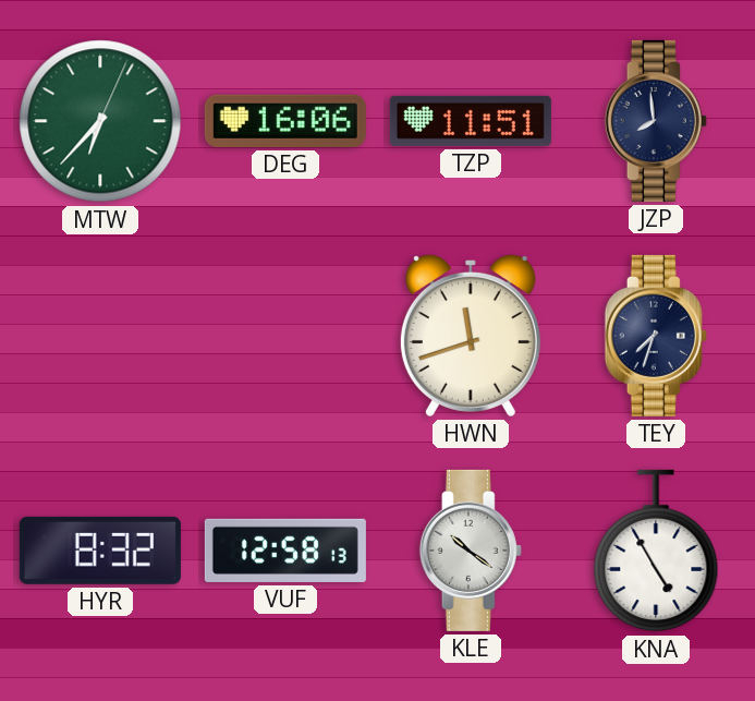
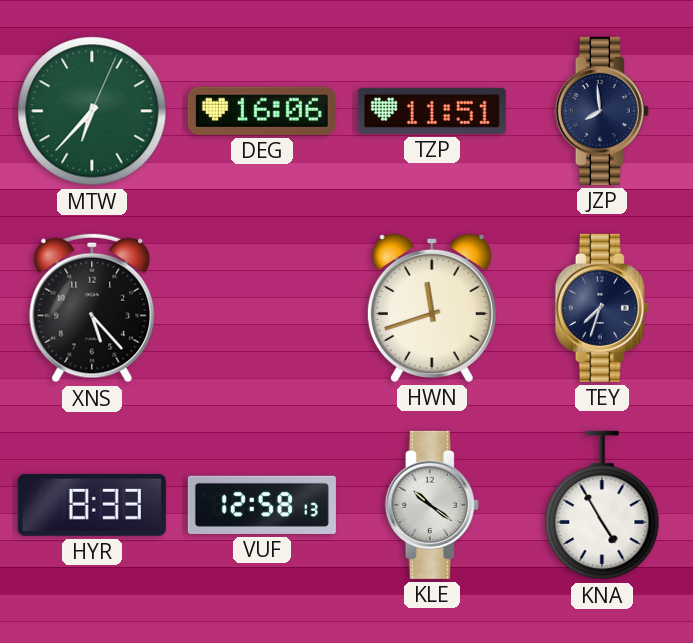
XNS: none -> 5:23 (92, 308)
HYR: 8:32 -> 8:33 (92, 505)
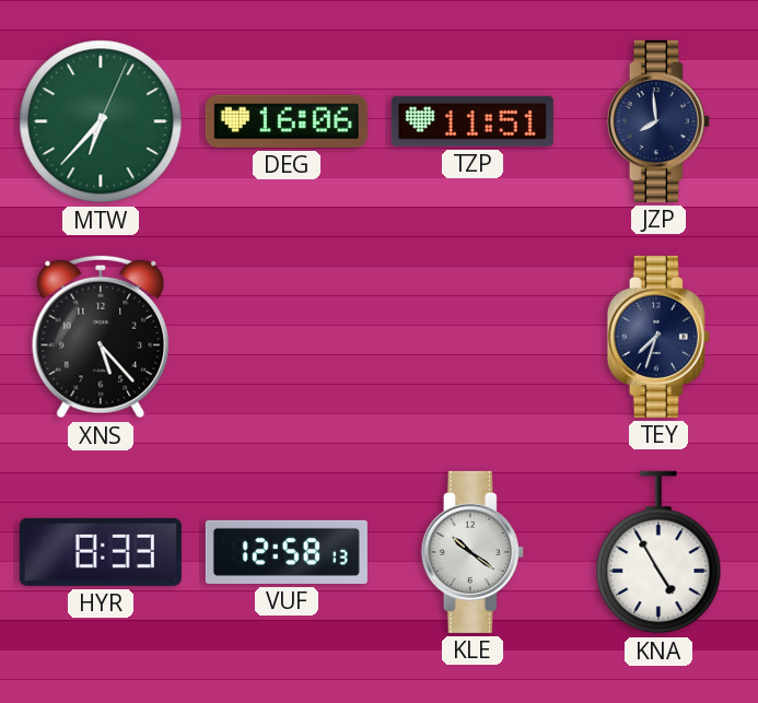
HWN: 11:42 -> none (432, 308)
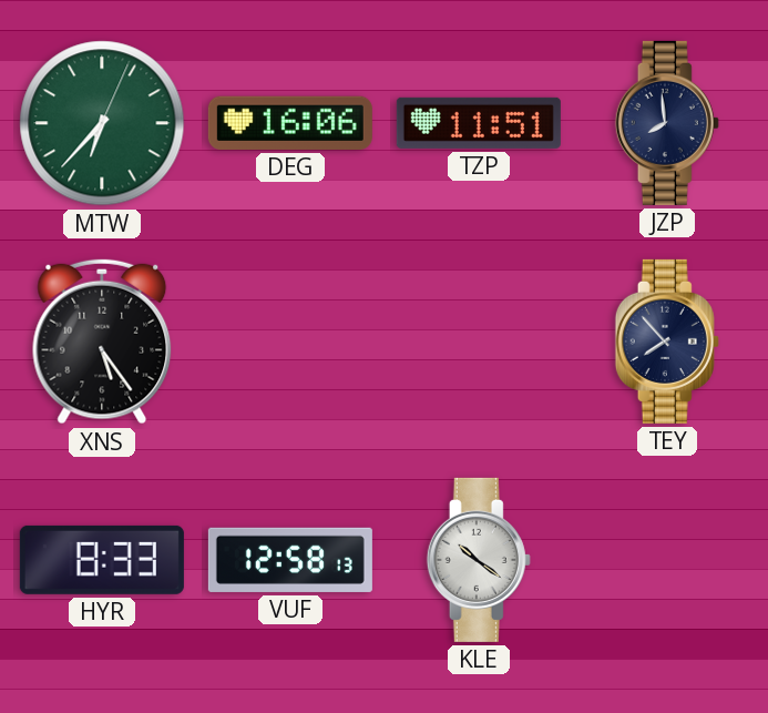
XNS: 5:23 -> 5:24 (102, 342)
TEY: 7:33 -> 7:53 (667, 342)
KNA: 4:55 -> none (658, 552)
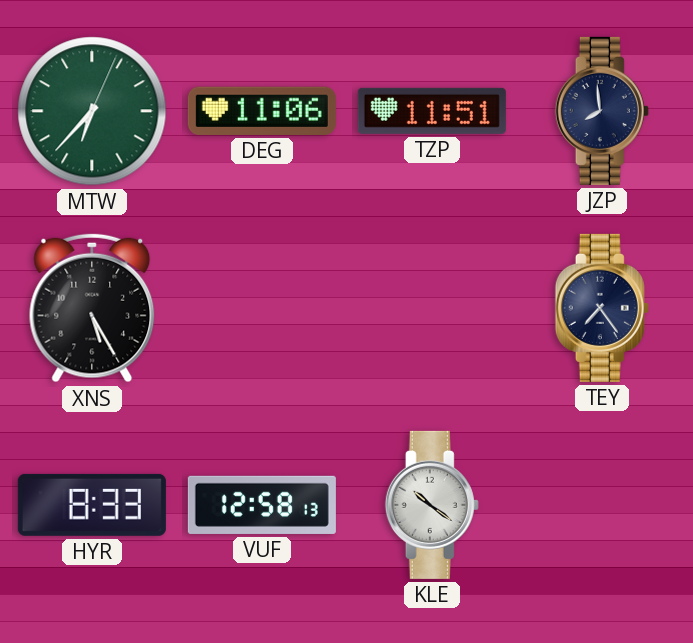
DEG: 16:06 -> 11:06 (262, 111)
XNS: 5:24 -> 5:25 (92, 308)
TEY: 7:53 -> 7:24 (602, 308)
